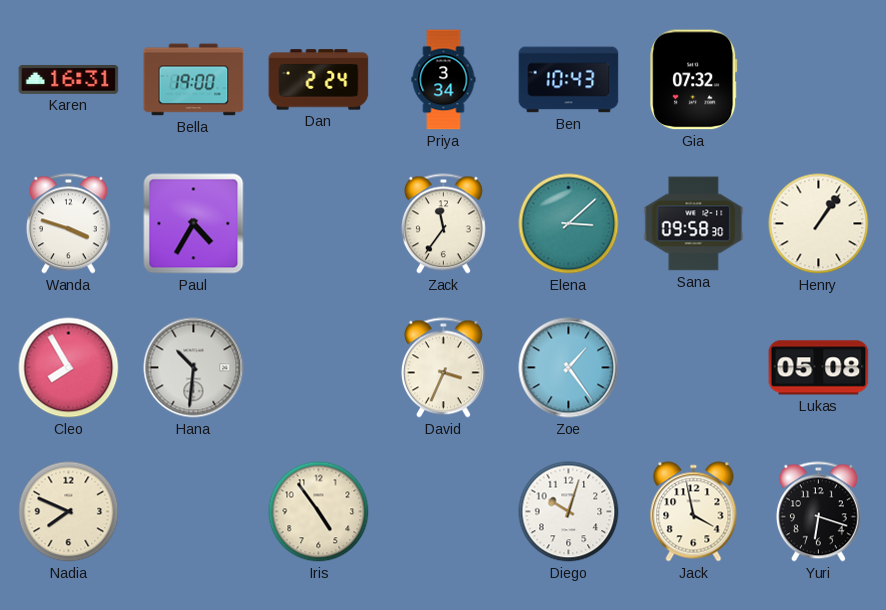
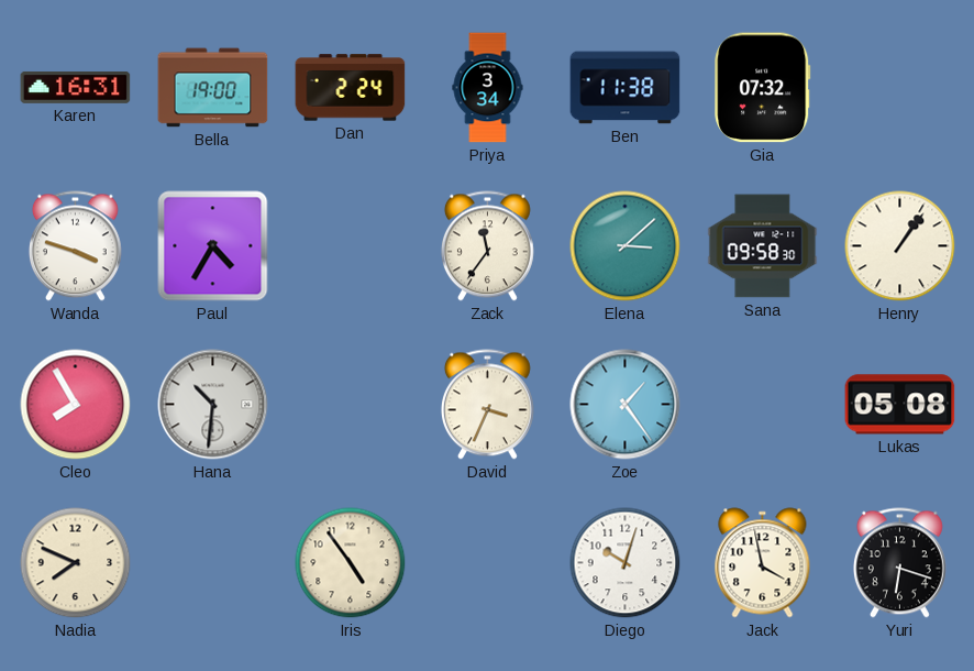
Ben: 10:43 -> 11:38 (626, 88)
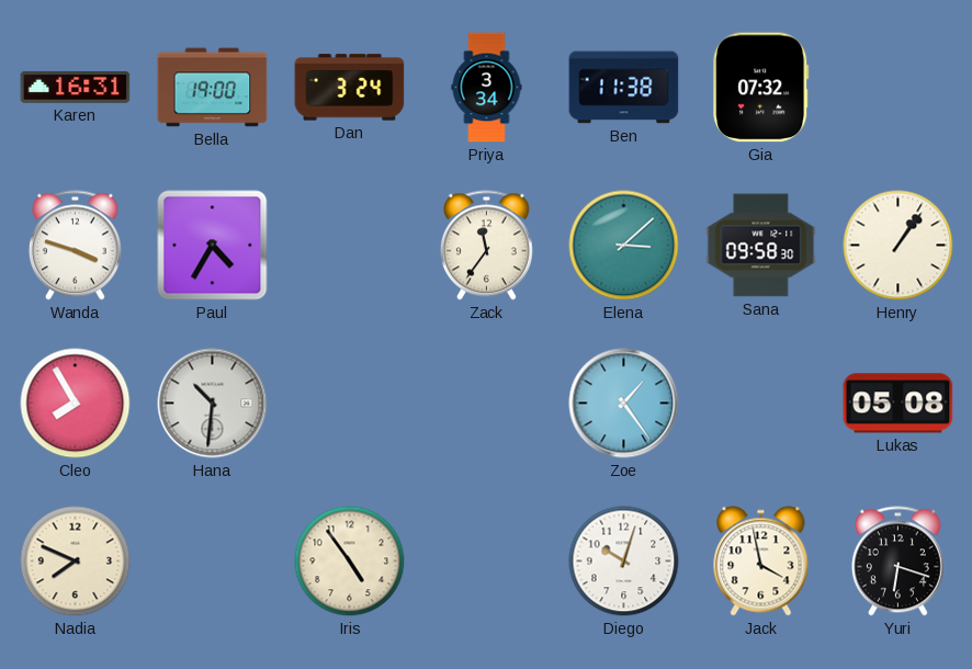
Dan: 2:24 -> 3:24 (350, 88)
David: 3:34 -> none (487, 405)
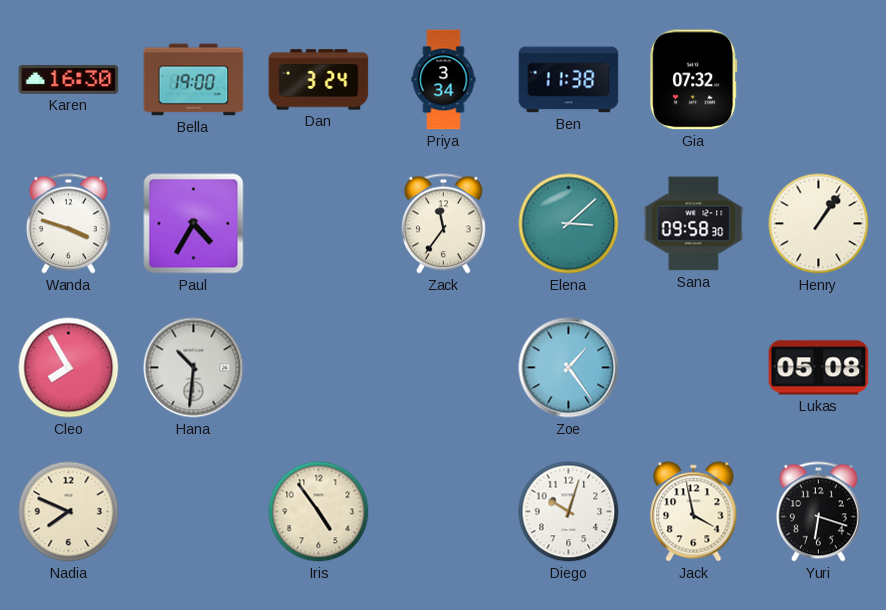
Karen: 16:31 -> 16:30 (69, 79)
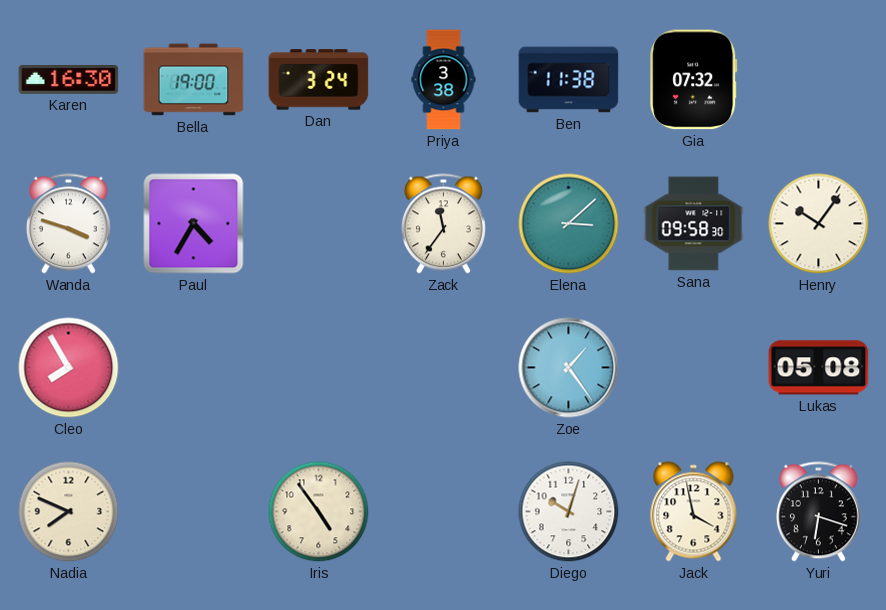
Priya: 3:34 -> 3:38 (444, 80)
Henry: 1:06 -> 10:06 (819, 224)
Hana: 10:31 -> none (194, 368)
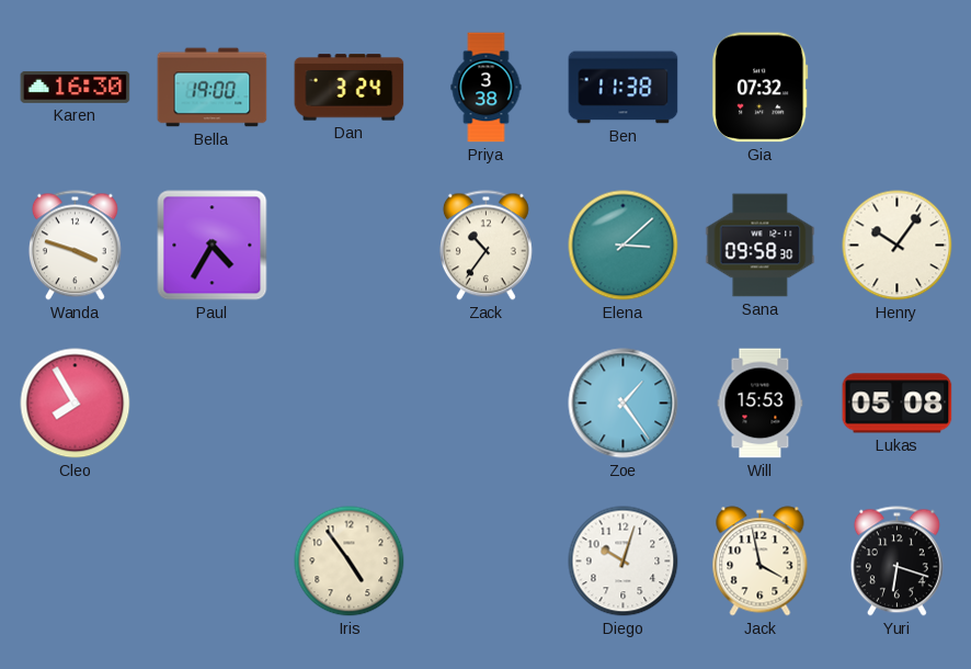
Zack: 11:36 -> 10:36 (485, 246)
Will: none -> 15:53 (761, 404)
Nadia: 7:49 -> none (69, 512)
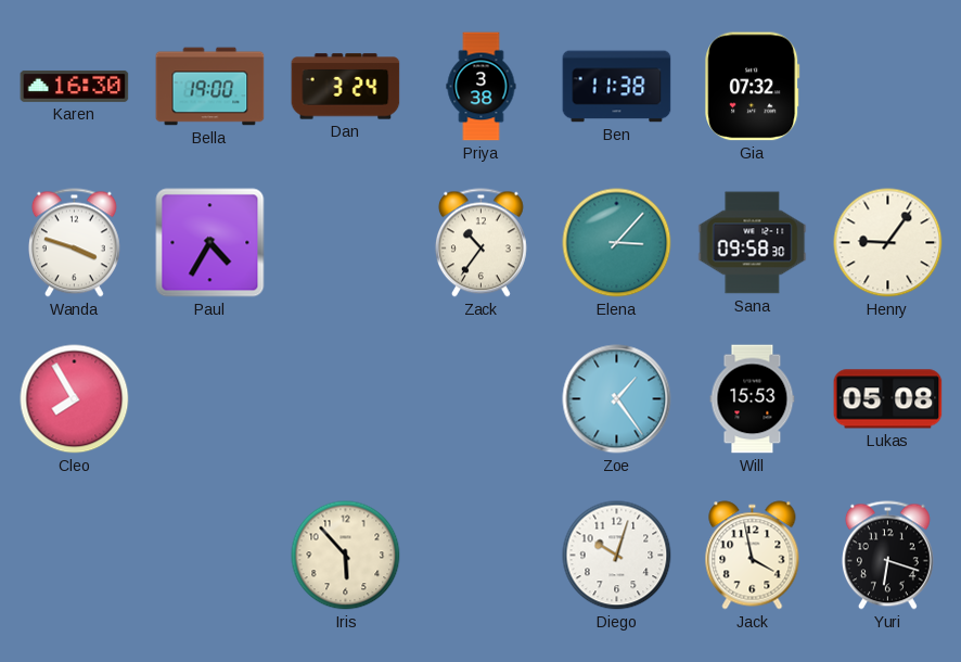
Elena: 3:08 -> 3:07 (617, 243)
Henry: 10:06 -> 9:06 (888, 243)
Iris: 4:54 -> 5:53 (346, 556)
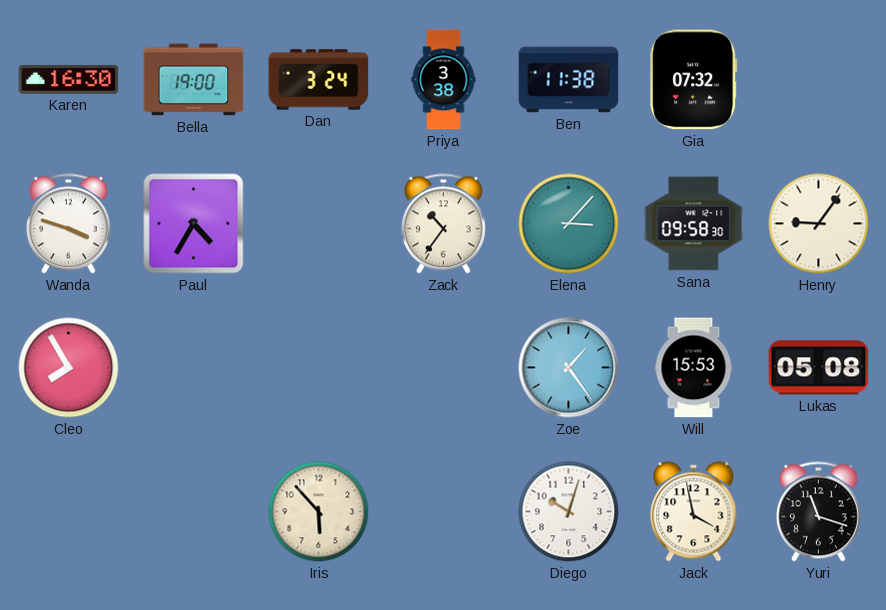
Yuri: 6:18 -> 11:18 (818, 512)
